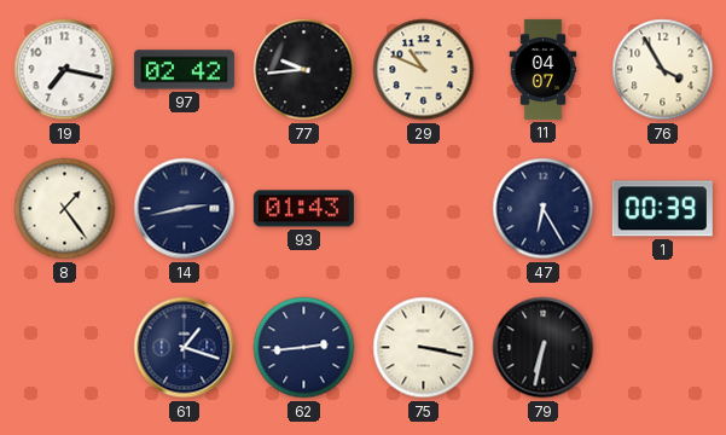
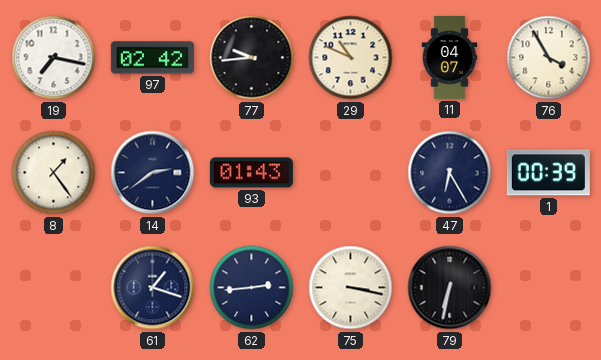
14: 2:43 -> 2:39 (153, 173)
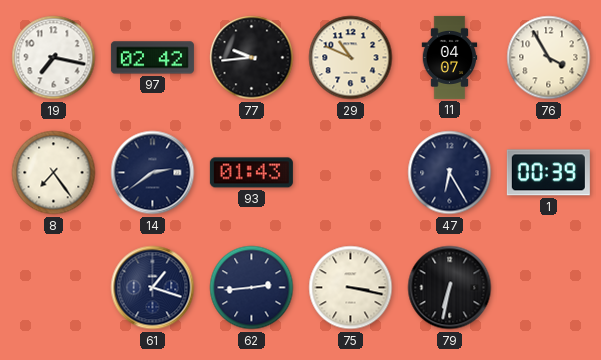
8: 1:24 -> 7:24 (54, 173)
